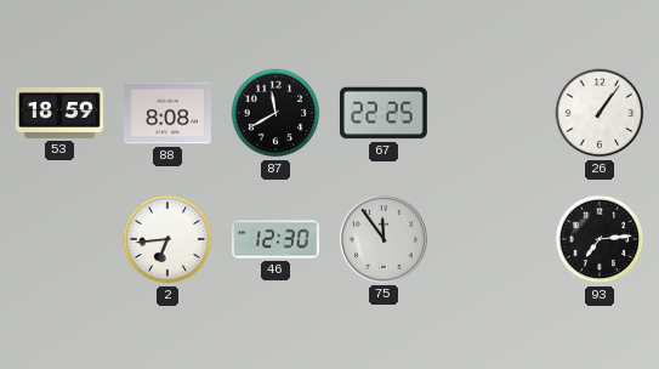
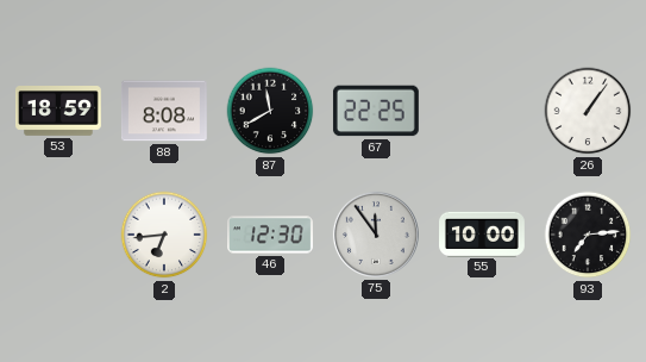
55: none -> 10:00 (483, 233)
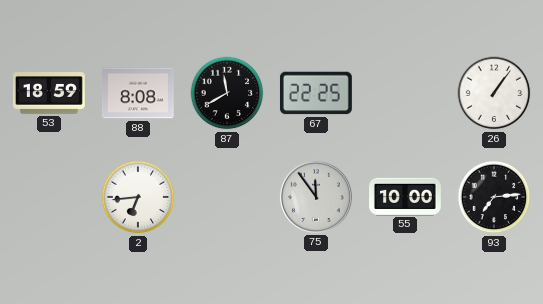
46: 12:30 -> none (271, 235)
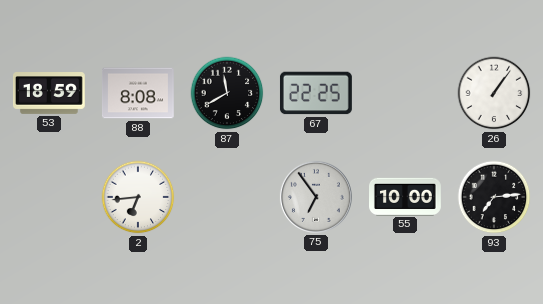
75: 11:54 -> 6:54 (316, 197)
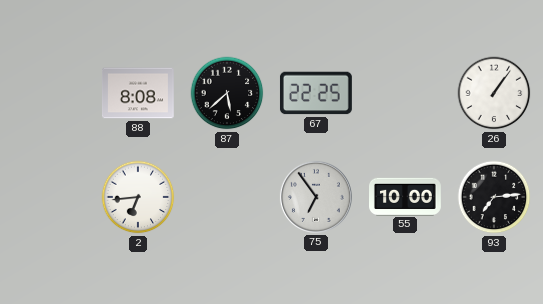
53: 18:59 -> none (50, 94)
87: 11:40 -> 5:38 (227, 93)
